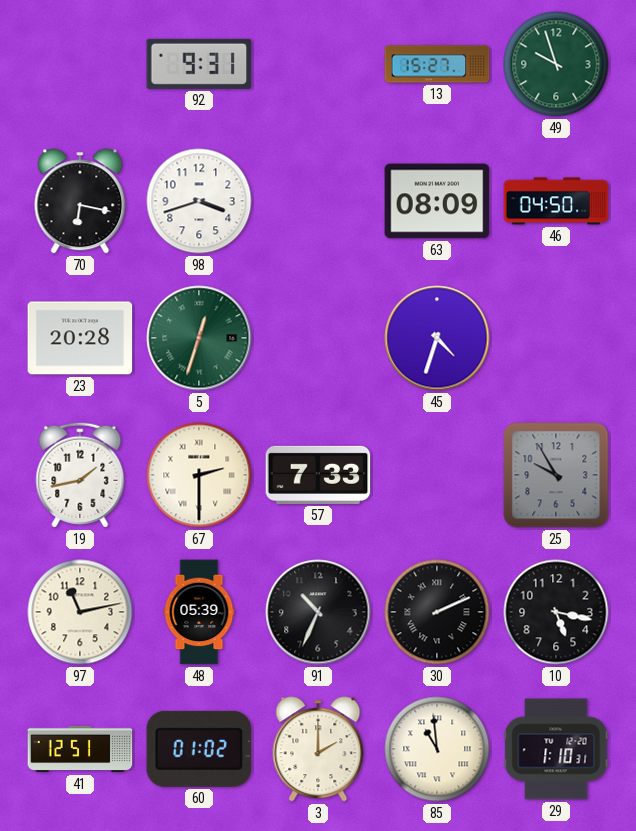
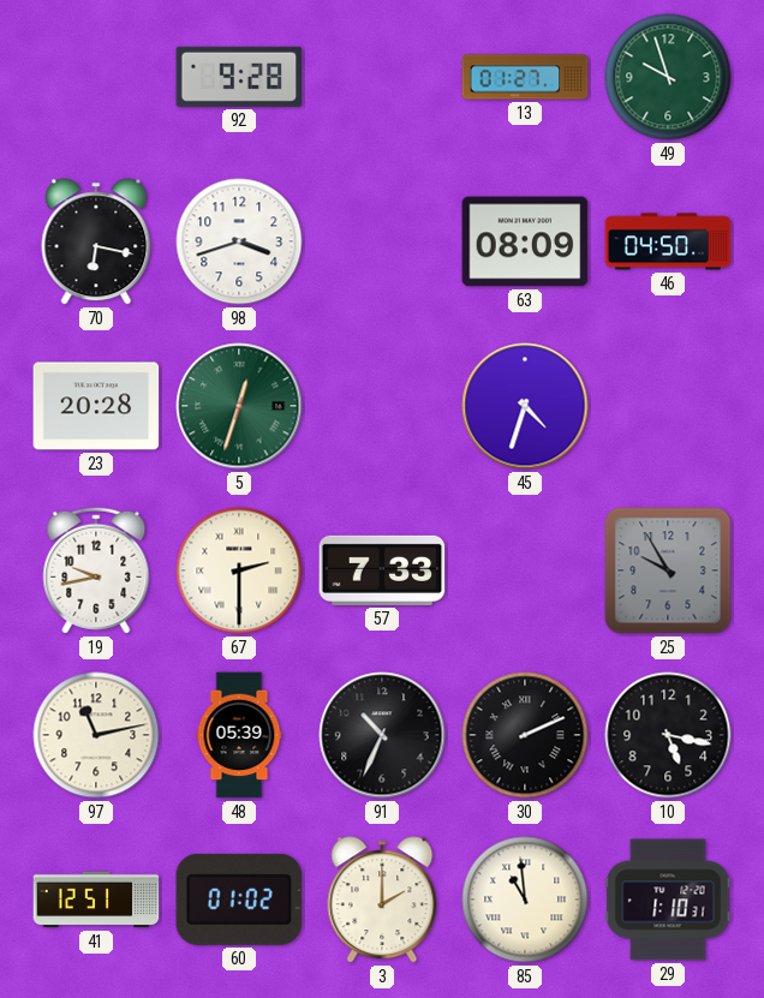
92: 9:31 -> 9:28 (239, 77)
13: 15:27 -> 01:27 (525, 77)
19: 1:43 -> 9:43 (96, 570)
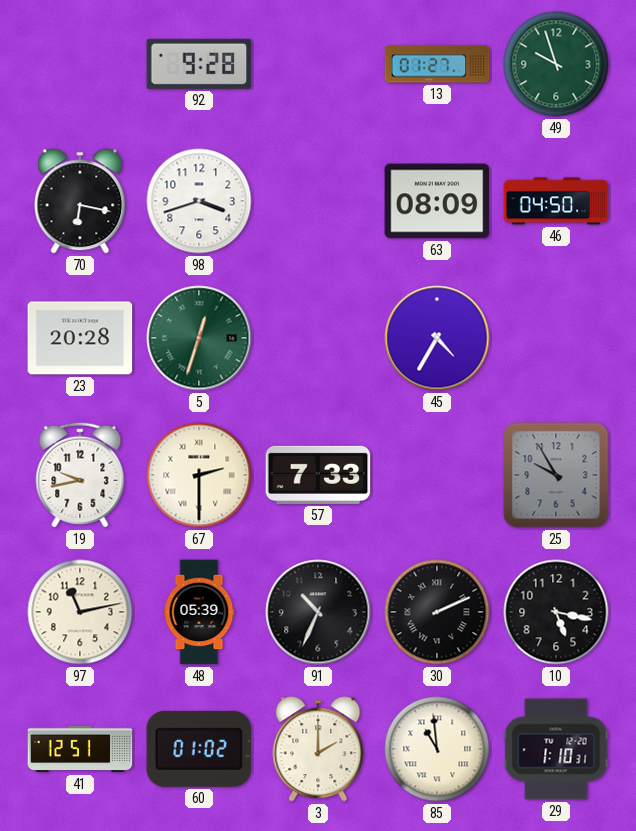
45: 4:33 -> 4:35 (437, 338)
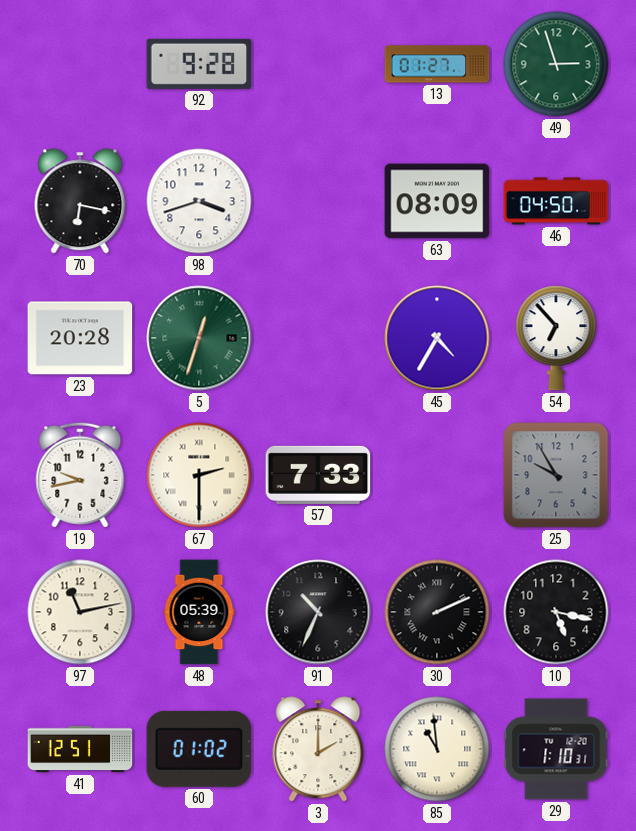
49: 9:57 -> 2:57 (556, 64)
54: none -> 6:53 (556, 338)
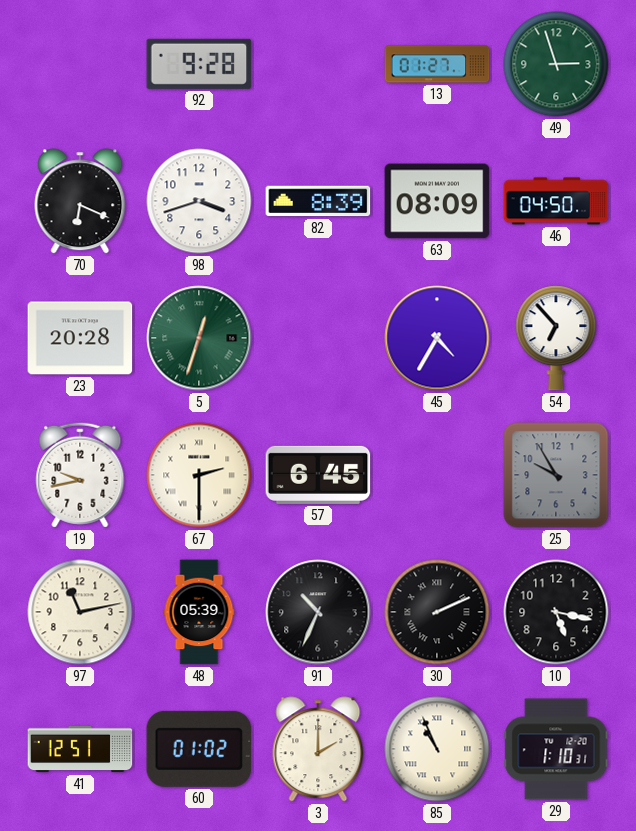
70: 6:17 -> 6:19 (80, 201)
82: none -> 8:39 (318, 201)
57: 7:33 -> 6:45 (318, 475)
85: 10:59 -> 10:56 (437, 749)
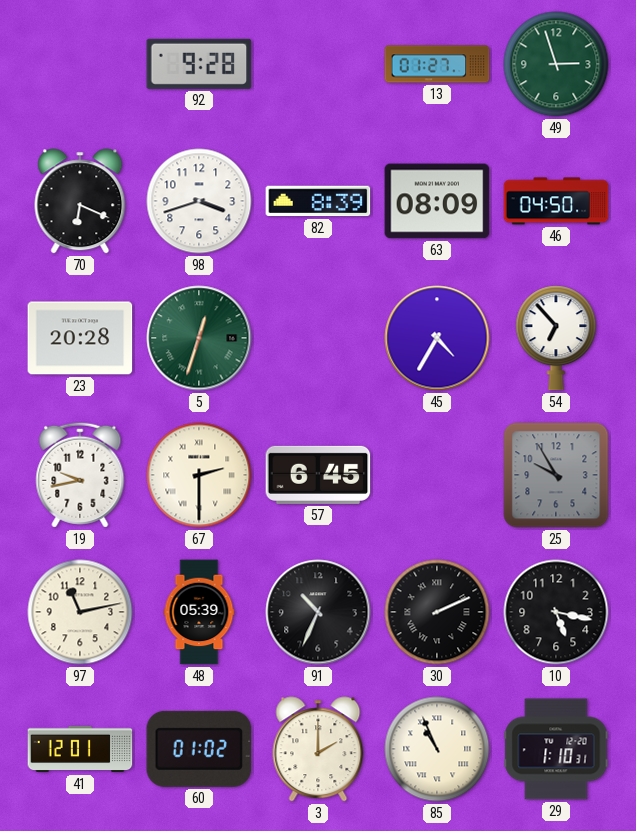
41: 12:51 -> 12:01 (80, 749)
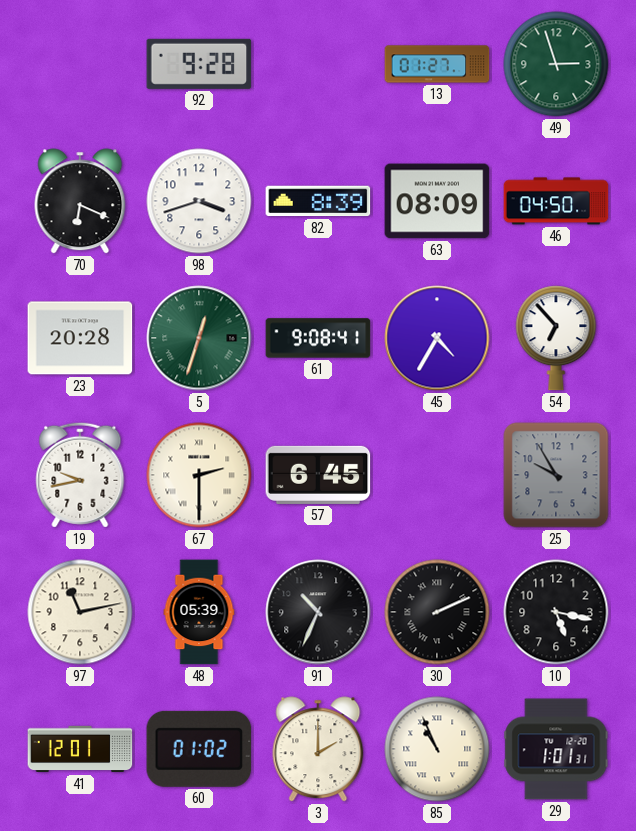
61: none -> 9:08 (318, 338)
29: 1:10 -> 1:01 (556, 749)
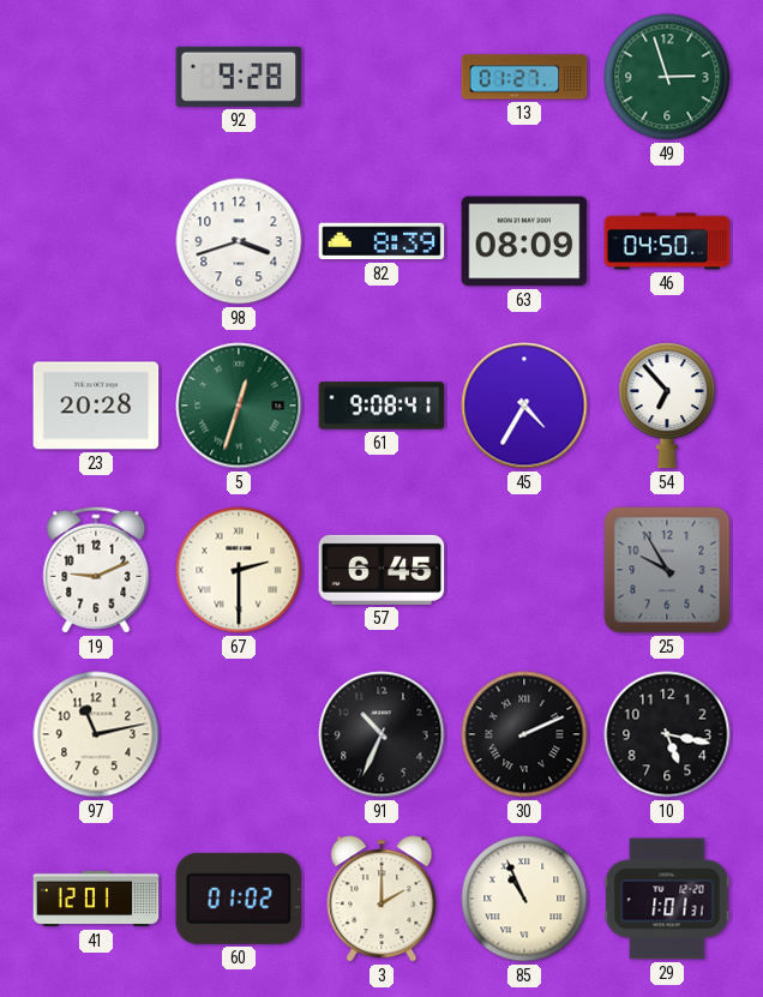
70: 6:19 -> none (80, 201)
19: 9:43 -> 9:11 (96, 570)
48: 05:39 -> none (199, 612)
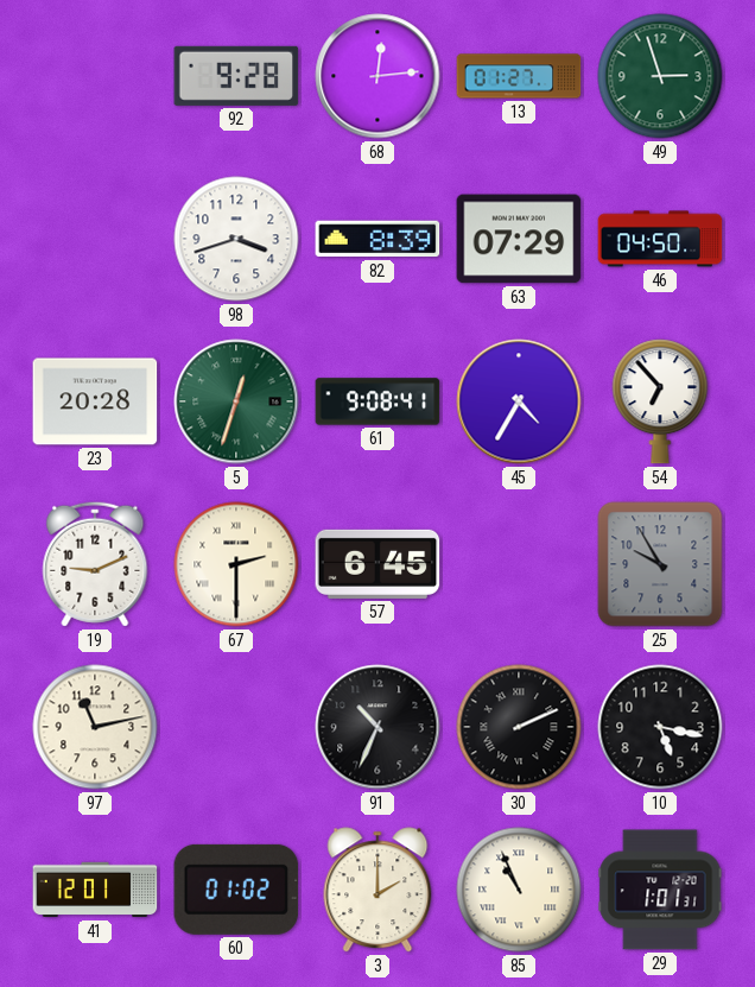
68: none -> 12:14 (377, 76)
63: 08:09 -> 07:29 (519, 239)
